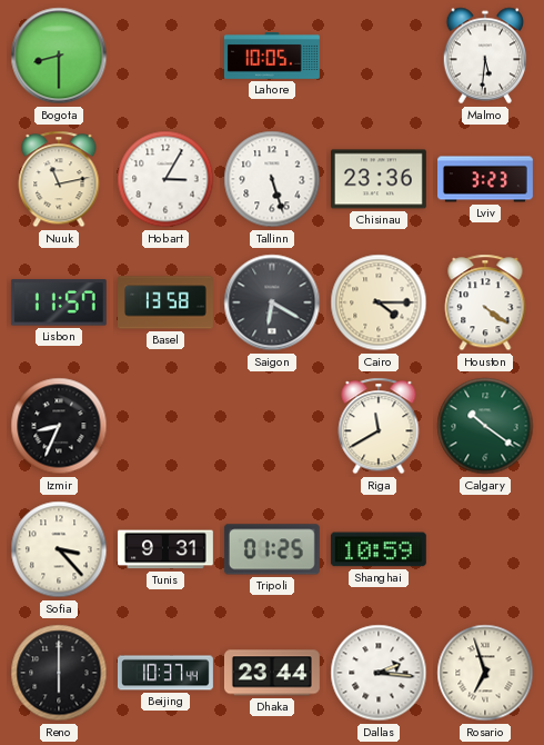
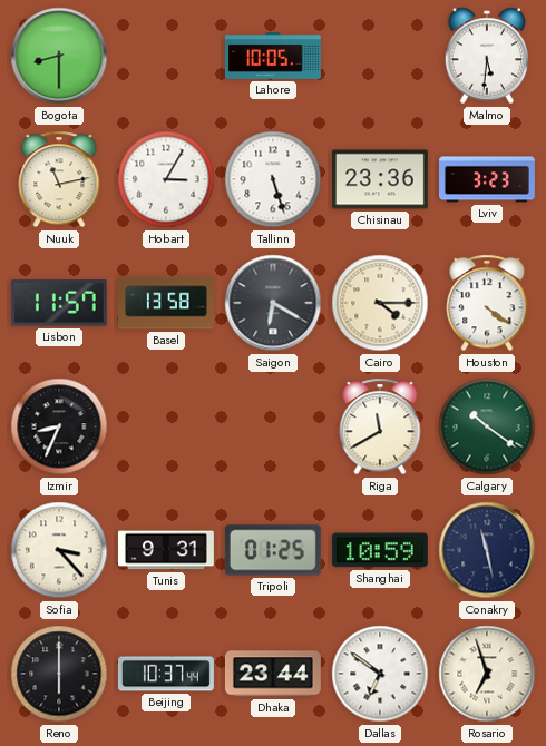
Conakry: none -> 11:28 (487, 550)
Dallas: 2:16 -> 6:51 (380, 674)
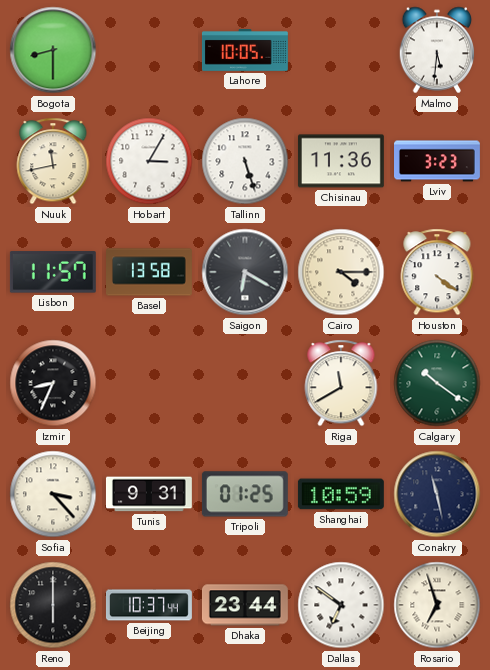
Nuuk: 11:13 -> 11:43 (53, 161)
Chisinau: 23:36 -> 11:36 (341, 161)
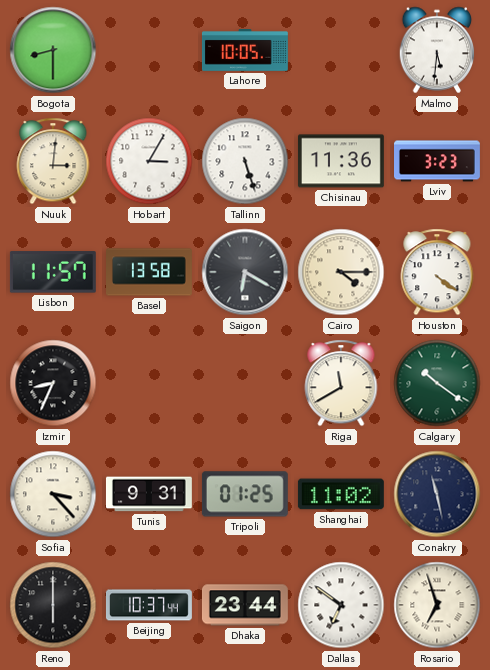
Nuuk: 11:43 -> 3:01 (53, 161)
Shanghai: 10:59 -> 11:02 (341, 494)
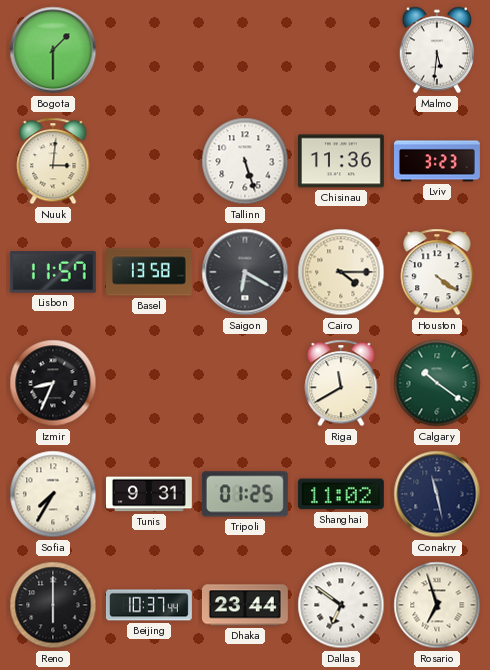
Bogota: 8:30 -> 1:30 (53, 50)
Lahore: 10:05 -> none (245, 51)
Hobart: 3:05 -> none (149, 161)
Sofia: 3:23 -> 7:35 (53, 494)
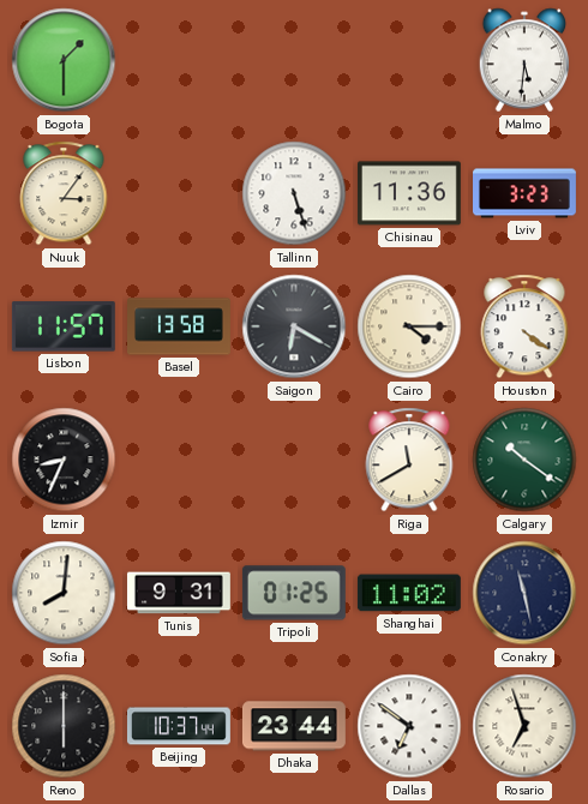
Nuuk: 3:01 -> 3:06 (64, 193)
Sofia: 7:35 -> 8:01 (64, 593)
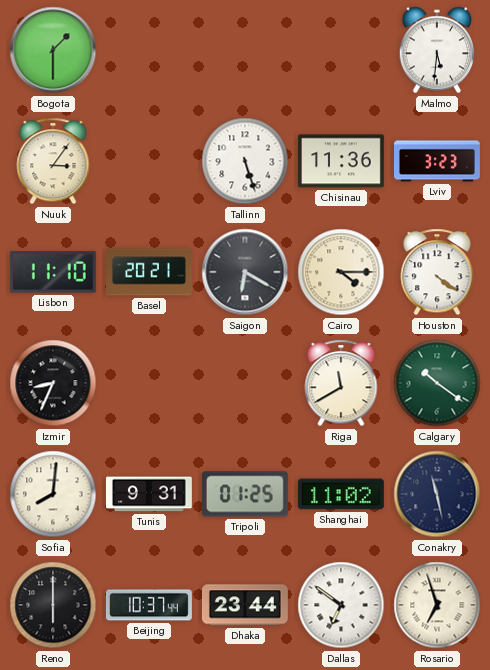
Lisbon: 11:57 -> 11:10 (53, 272)
Basel: 13:58 -> 20:21 (150, 272)
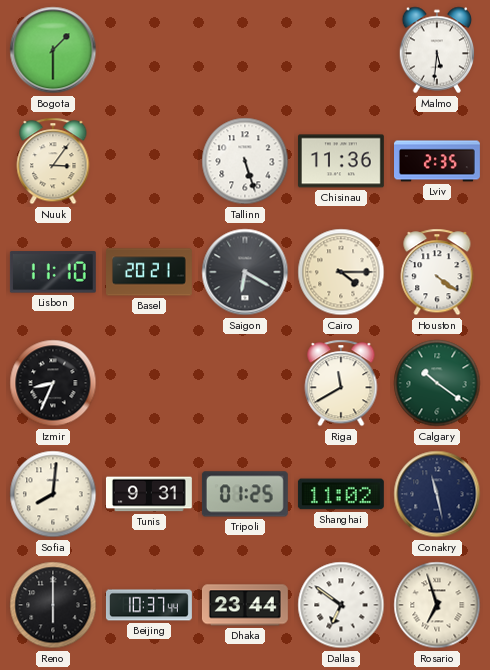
Lviv: 3:23 -> 2:35 (438, 161)
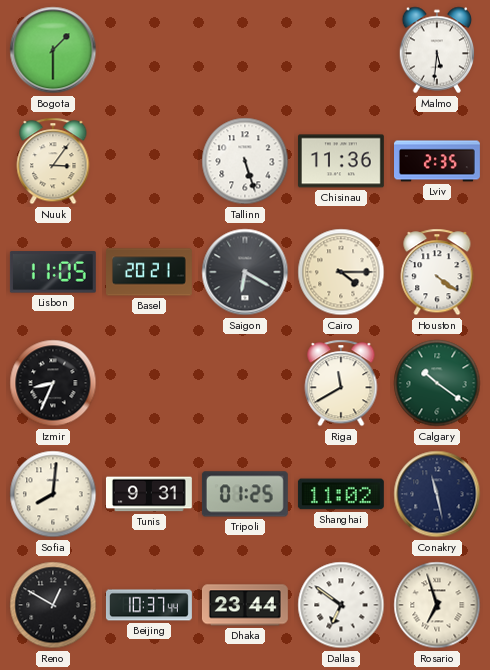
Lisbon: 11:10 -> 11:05 (53, 272)
Reno: 6:00 -> 12:50 (53, 605)
